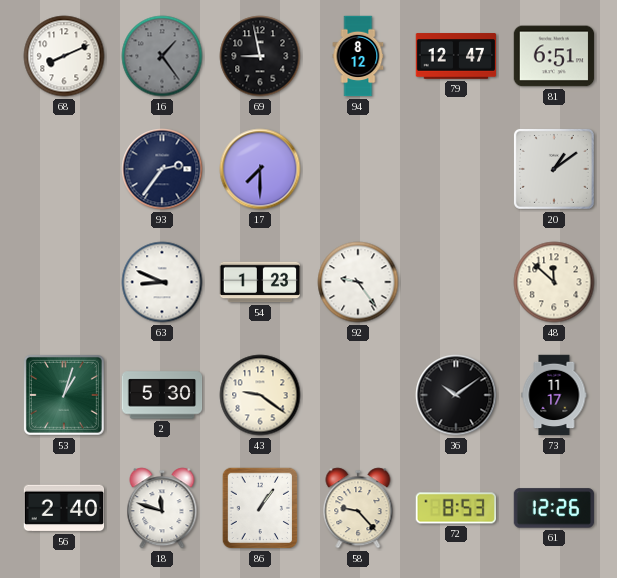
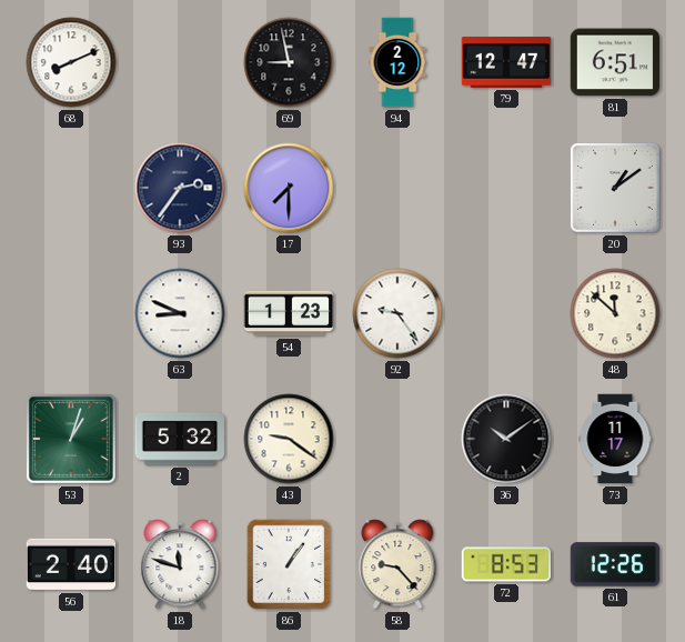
16: 1:24 -> none (162, 56)
94: 8:12 -> 2:12 (397, 62)
2: 5:30 -> 5:32 (180, 439)
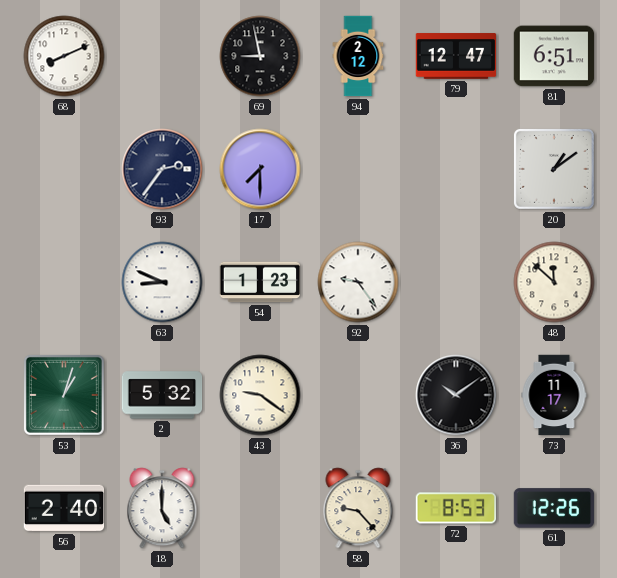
18: 11:48 -> 5:00 (162, 508)
86: 1:06 -> none (289, 564)
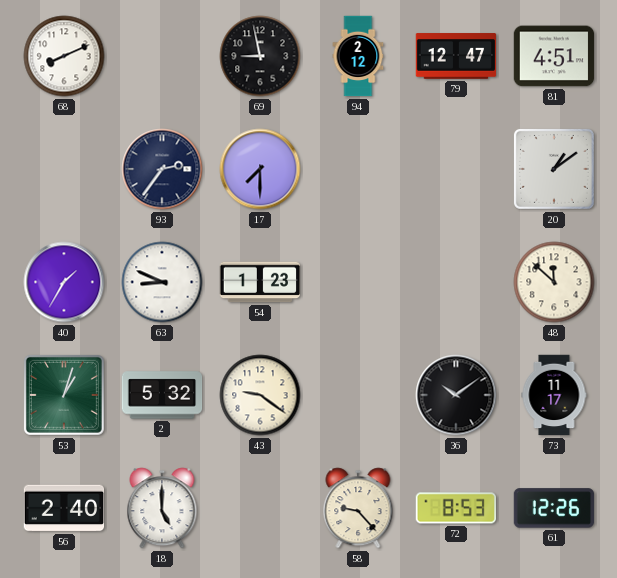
81: 6:51 -> 4:51 (554, 56)
40: none -> 1:35 (64, 282)
92: 9:24 -> none (358, 282)
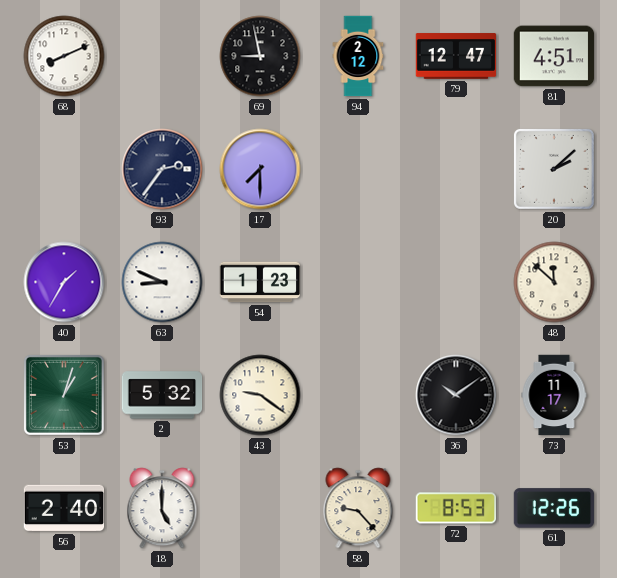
20: 1:09 -> 2:08 (554, 169)
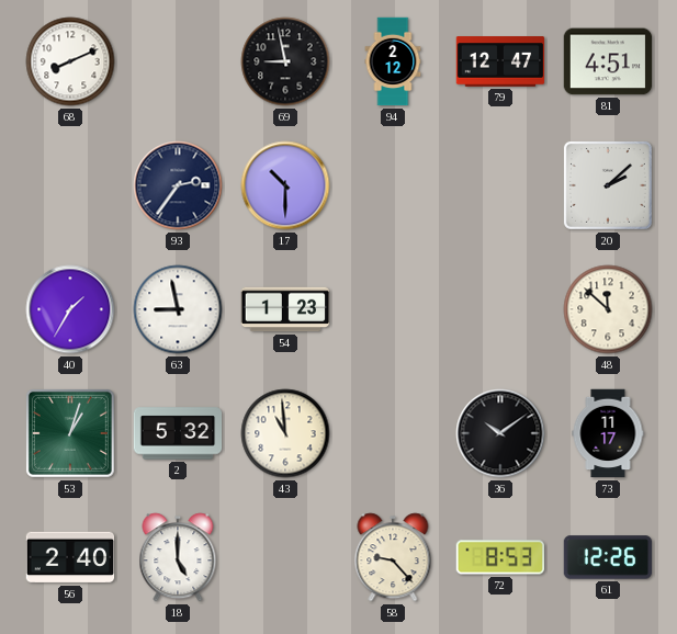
17: 7:30 -> 10:30 (285, 185)
63: 8:49 -> 8:58 (178, 309)
43: 9:21 -> 10:59 (285, 433)
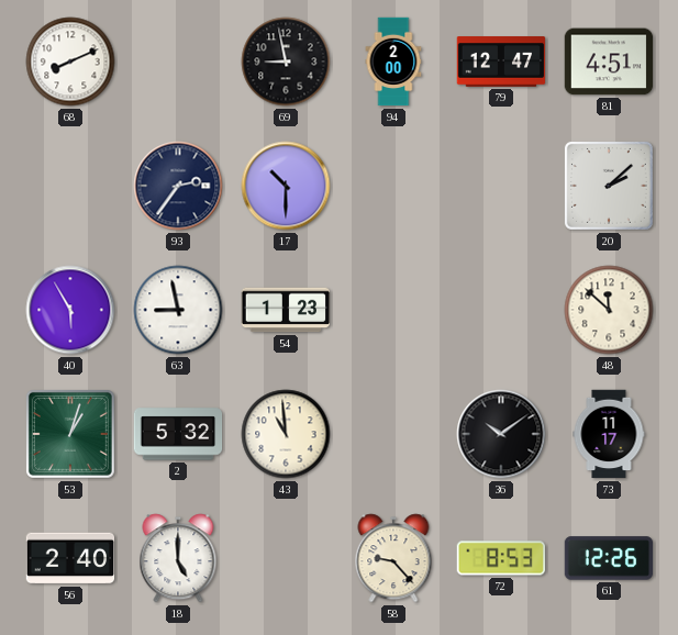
94: 2:12 -> 2:00 (393, 62)
40: 1:35 -> 5:55 (70, 310)
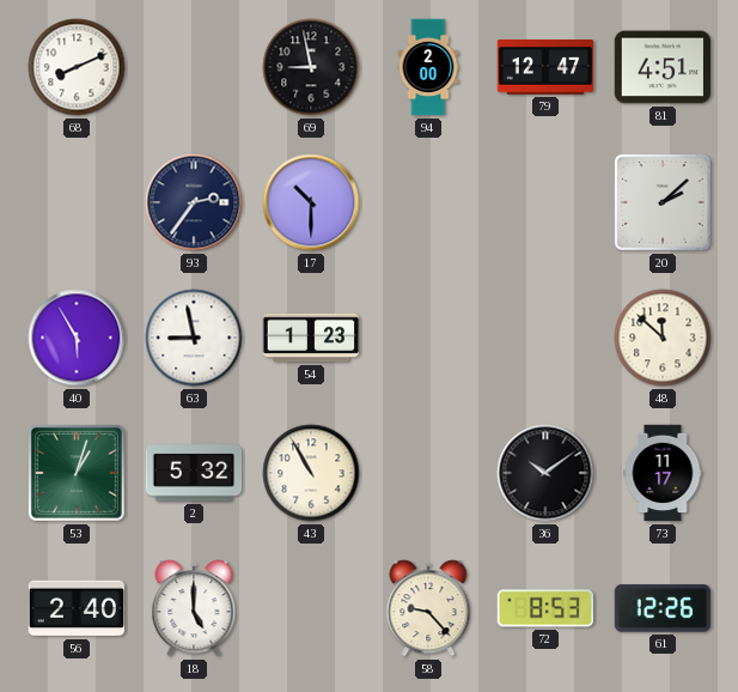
43: 10:59 -> 10:55 (311, 473)
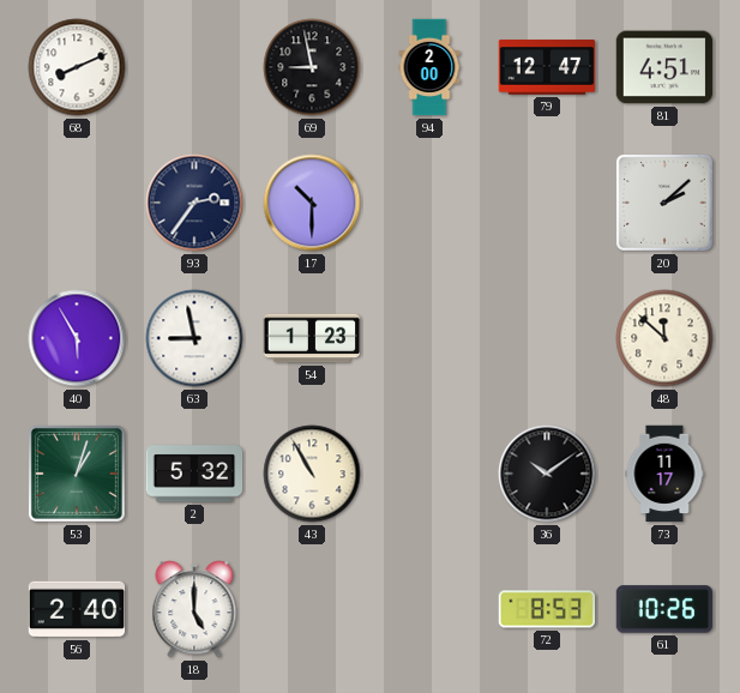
58: 9:23 -> none (428, 608)
61: 12:26 -> 10:26 (664, 609)
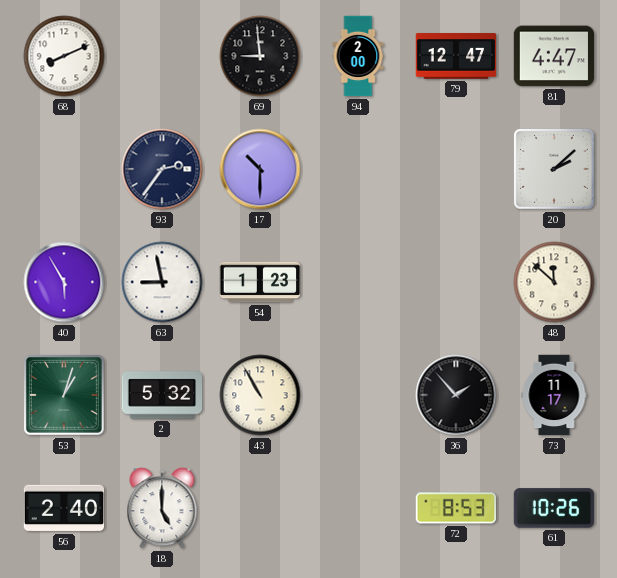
69: 8:58 -> 8:59 (260, 56)
81: 4:51 -> 4:47 (554, 56)
36: 10:09 -> 1:53 (456, 395)
